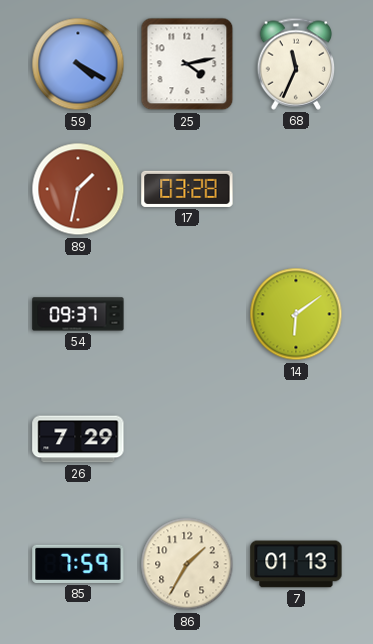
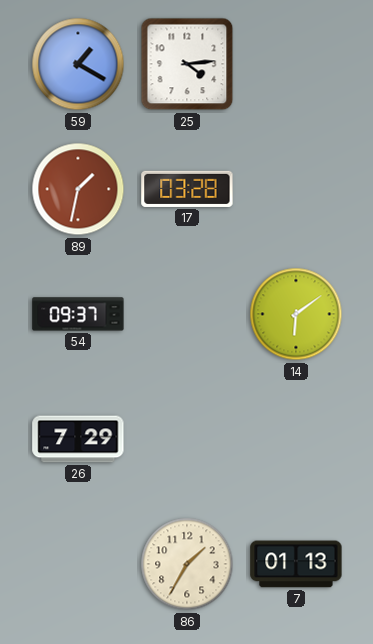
59: 4:20 -> 1:20 (78, 64)
25: 4:13 -> 4:14 (187, 64)
68: 11:34 -> none (296, 64)
85: 7:59 -> none (78, 564)
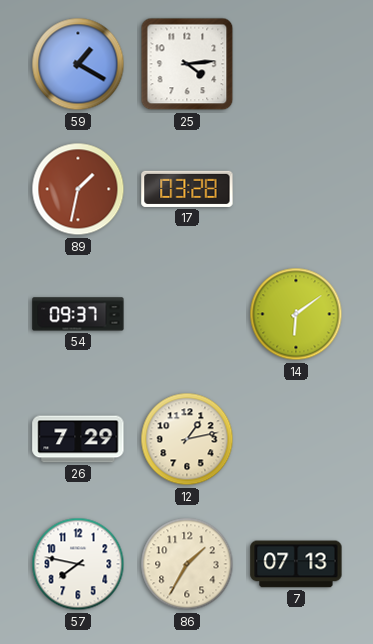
12: none -> 1:13 (187, 439)
57: none -> 7:47 (78, 564)
7: 01:13 -> 07:13 (296, 564)
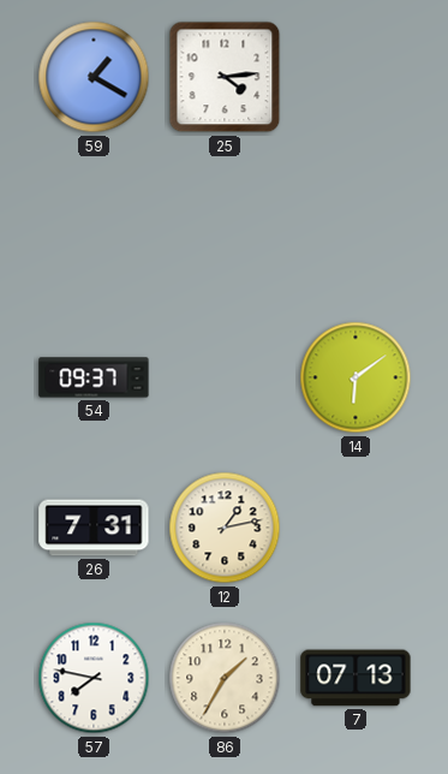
89: 1:32 -> none (78, 189)
17: 03:28 -> none (187, 189)
26: 7:29 -> 7:31 (94, 528)
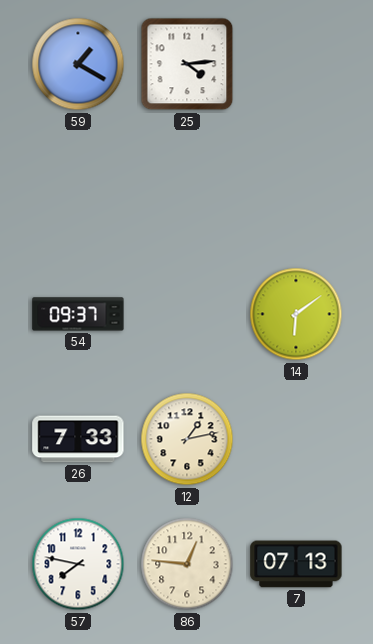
26: 7:31 -> 7:33 (78, 439)
86: 1:35 -> 12:46 (187, 564)
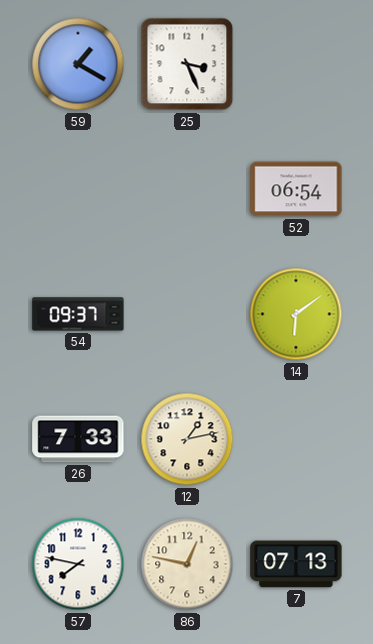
25: 4:14 -> 3:26 (187, 64)
52: none -> 06:54 (296, 189)
86: 12:46 -> 12:47 (187, 564)
